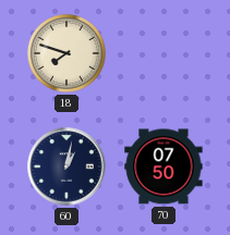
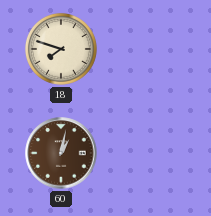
60 dial: navy -> brown (61, 153)
70: 07:50 -> none (164, 166)
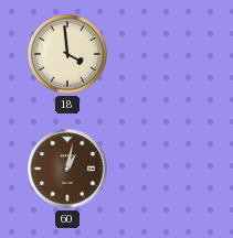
18: 7:48 -> 3:59 (67, 54)
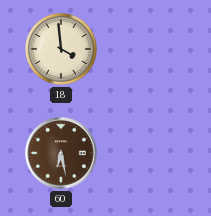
60: 1:02 -> 6:28 (61, 153)
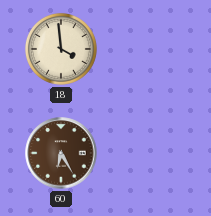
60: 6:28 -> 6:25 (61, 153)
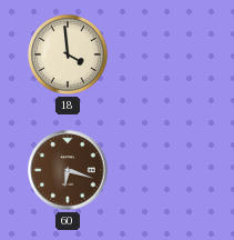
60: 6:25 -> 6:18 (68, 170)
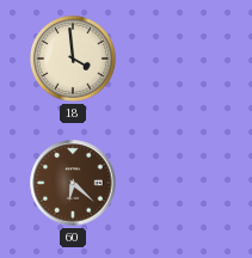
60: 6:18 -> 6:22 (73, 183)
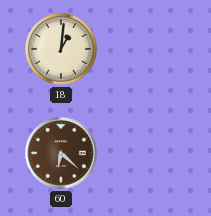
18: 3:59 -> 1:01 (61, 49)
